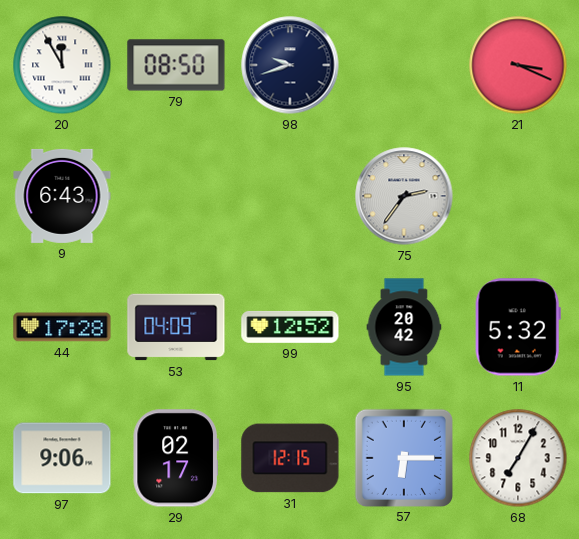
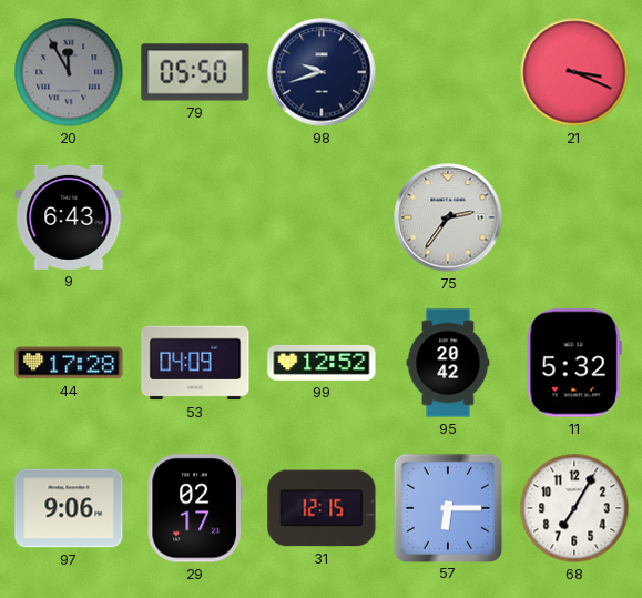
20 dial: white -> grey (69, 72)
79: 08:50 -> 05:50 (195, 72)
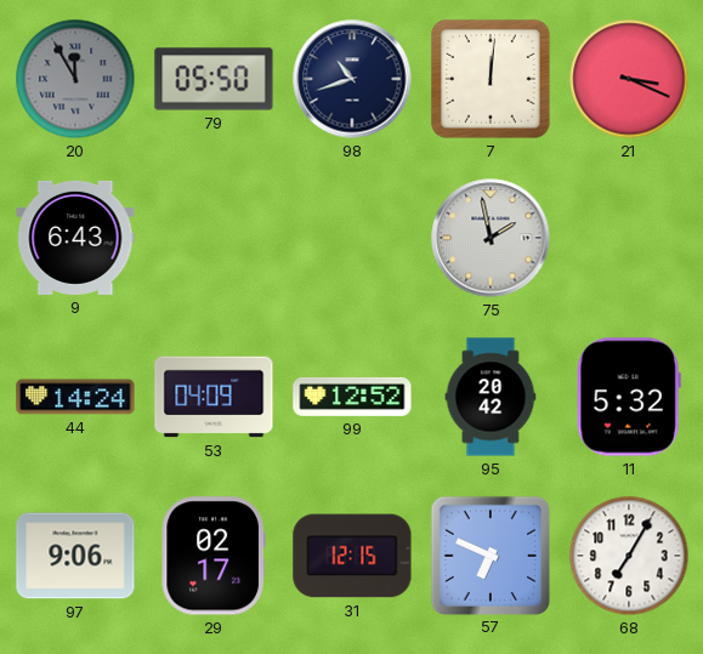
98: 9:42 -> 10:42 (352, 79)
7: none -> 12:01 (492, 80)
75: 2:36 -> 1:58 (491, 238)
44: 17:28 -> 14:24 (75, 397)
57: 6:15 -> 6:49 (489, 555)
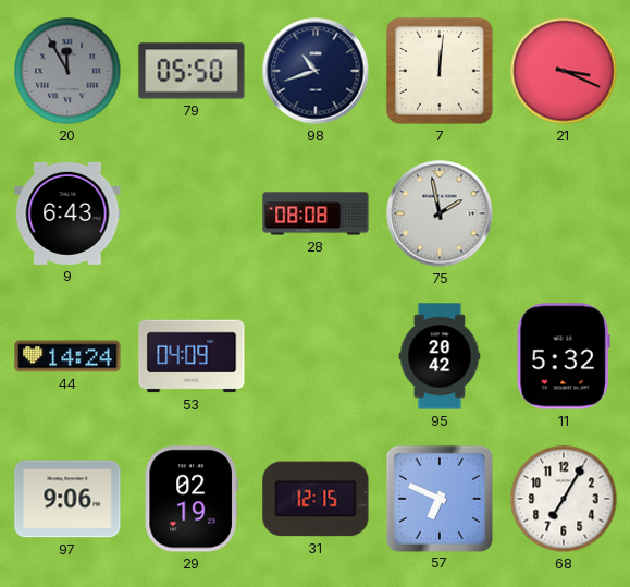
28: none -> 08:08 (316, 213)
99: 12:52 -> none (352, 397)
29: 02:17 -> 02:19 (192, 499)
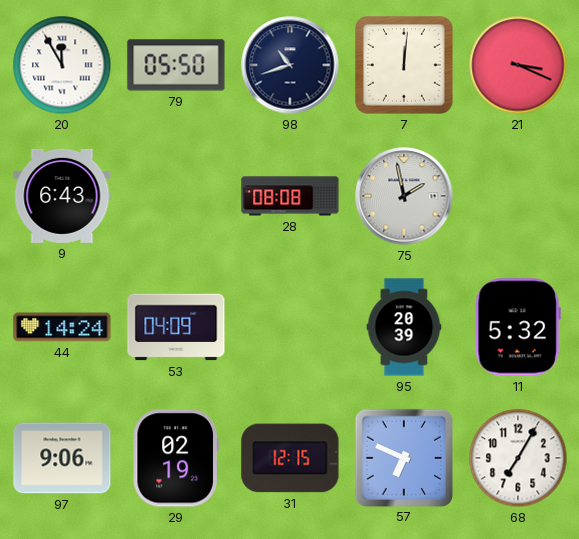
20 dial: grey -> white (62, 65)
95: 20:42 -> 20:39 (404, 327)
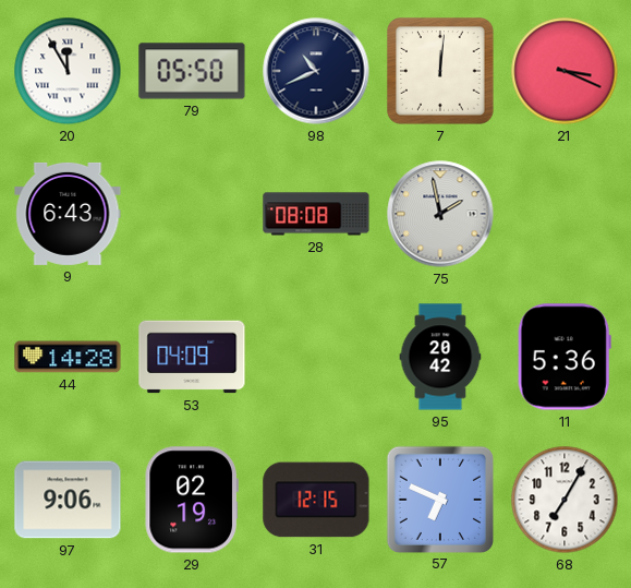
98: 10:42 -> 10:41 (316, 71)
44: 14:24 -> 14:28 (68, 357)
95: 20:39 -> 20:42 (440, 357)
11: 5:32 -> 5:36 (565, 357)
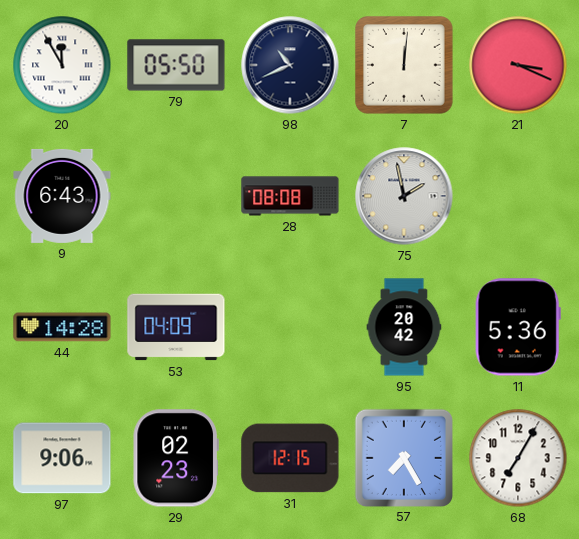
29: 02:19 -> 02:23 (176, 458)
57: 6:49 -> 7:25 (403, 457)
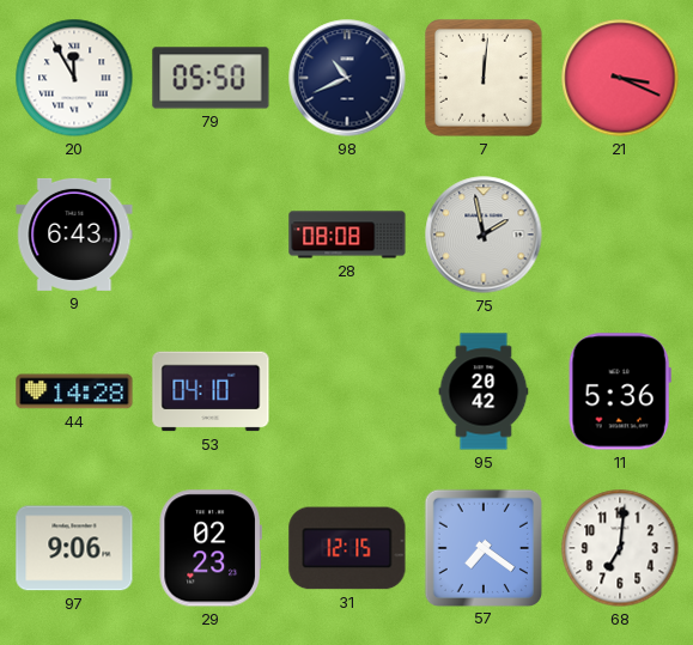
53: 04:09 -> 04:10 (211, 391)
57: 7:25 -> 7:21 (482, 547)
68: 7:05 -> 7:01 (620, 548)
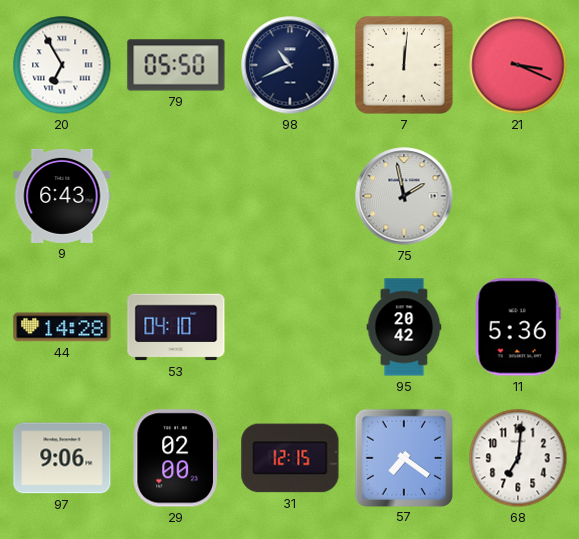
20: 11:55 -> 6:55 (62, 65)
28: 08:08 -> none (347, 235)
29: 02:23 -> 02:00 (176, 458)
